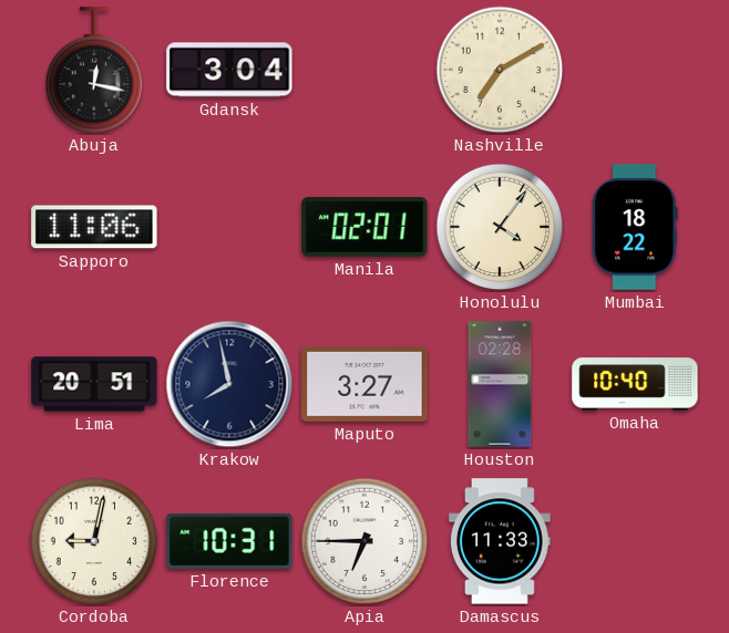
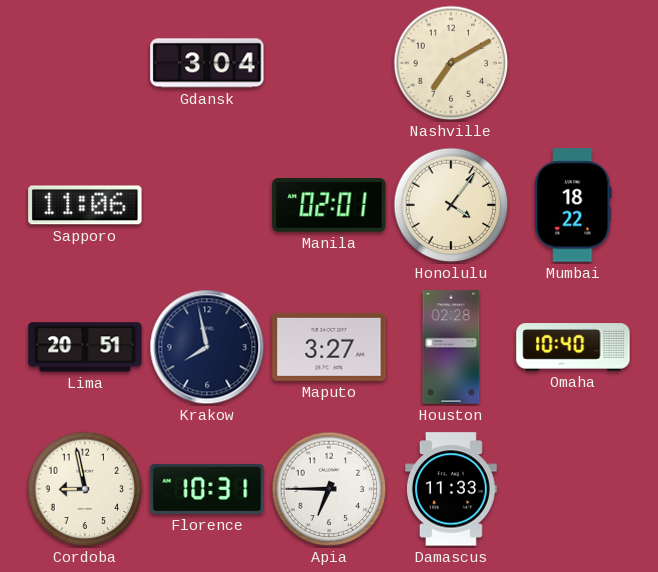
Abuja: 12:17 -> none (94, 70)
Cordoba: 9:02 -> 8:58 (85, 489)
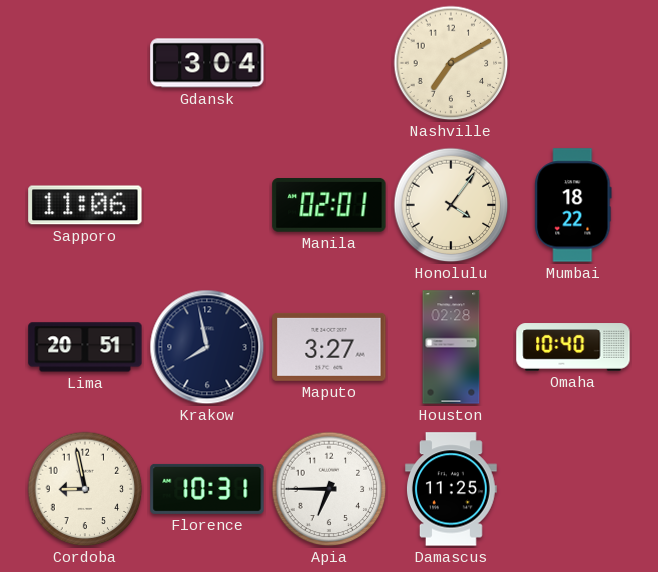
Damascus: 11:33 -> 11:25 (451, 489)
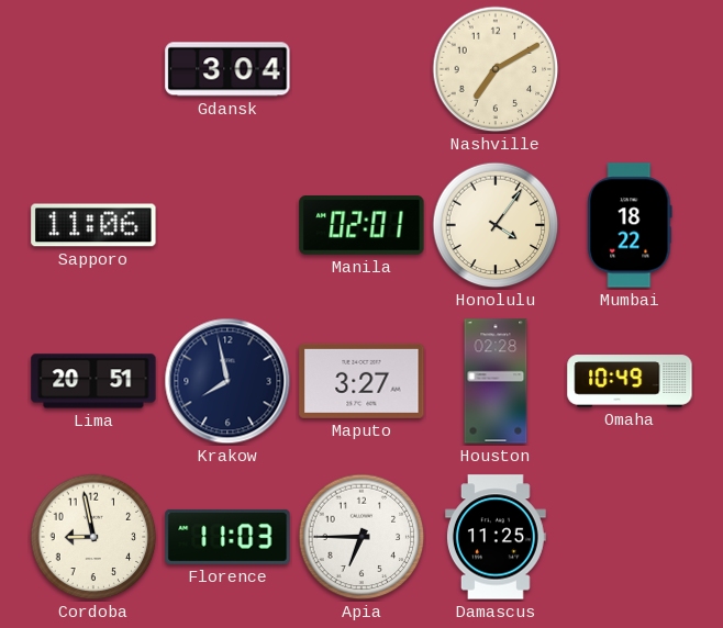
Omaha: 10:40 -> 10:49 (630, 381)
Florence: 10:31 -> 11:03 (227, 537)
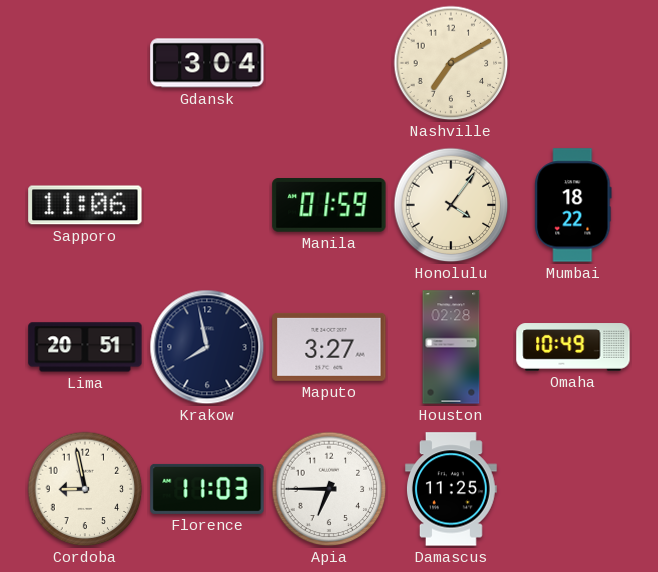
Manila: 02:01 -> 01:59 (329, 206)
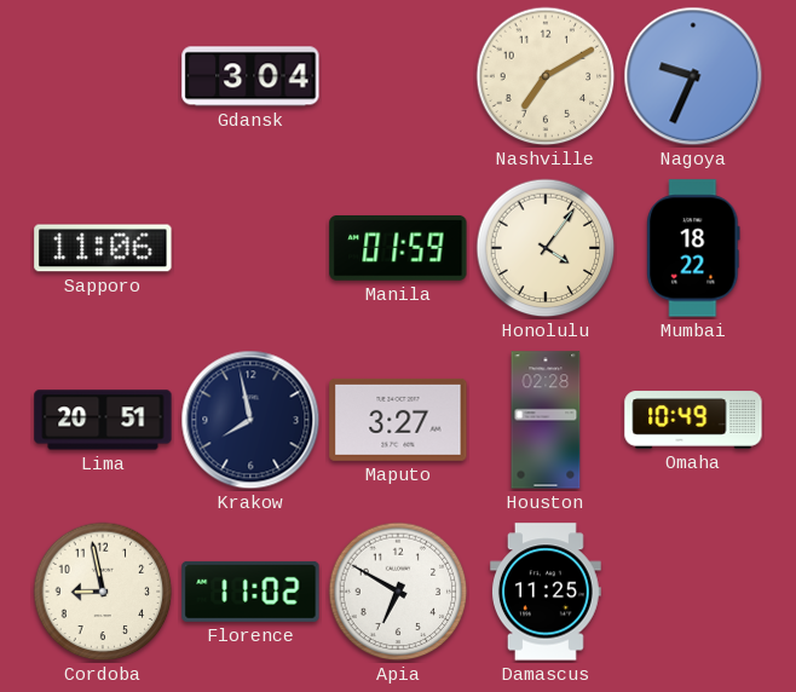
Nagoya: none -> 9:34 (693, 76)
Florence: 11:03 -> 11:02 (250, 592)
Apia: 6:45 -> 6:50 (398, 592)
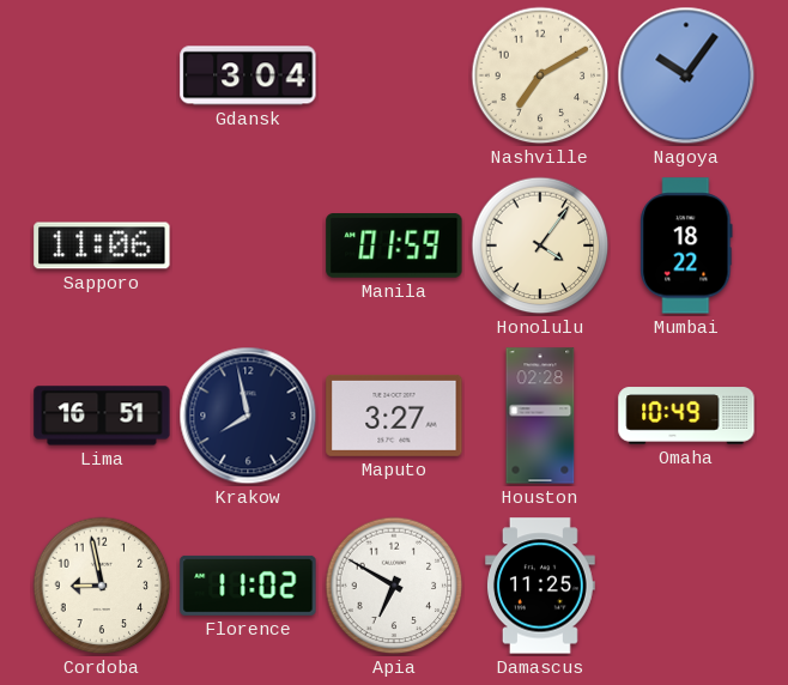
Nagoya: 9:34 -> 10:06 (686, 75)
Lima: 20:51 -> 16:51 (102, 416)
